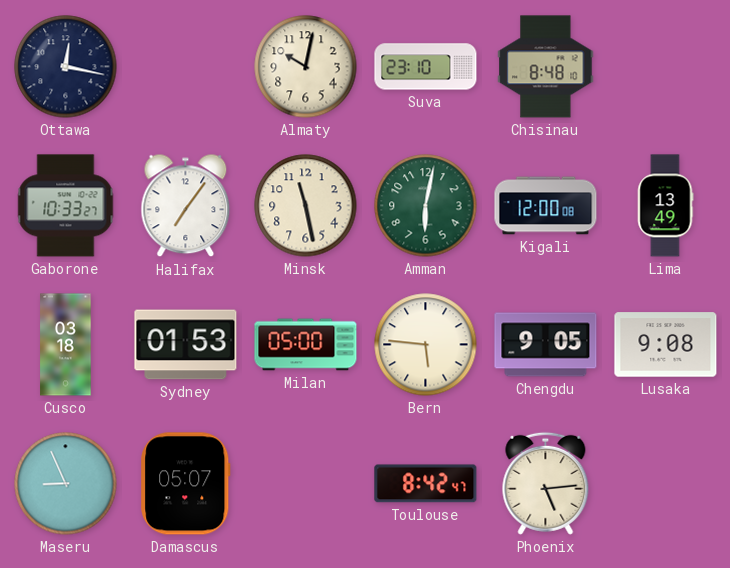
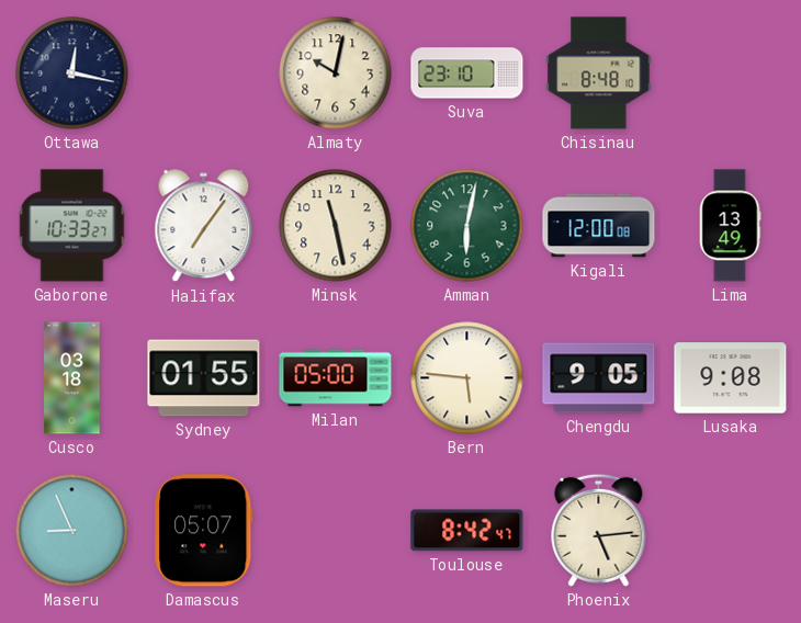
Sydney: 01:53 -> 01:55 (204, 378)
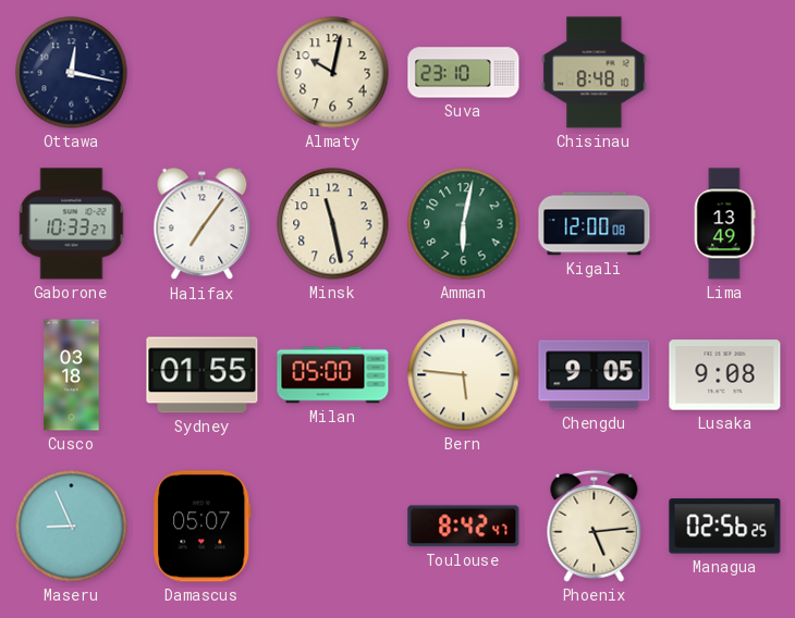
Managua: none -> 02:56 (725, 527)
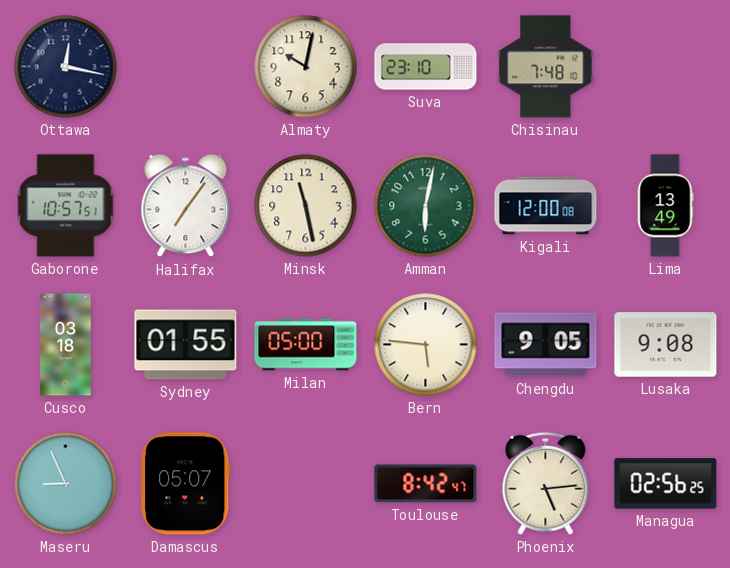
Chisinau: 8:48 -> 7:48 (546, 67)
Gaborone: 10:33 -> 10:57 (66, 206)
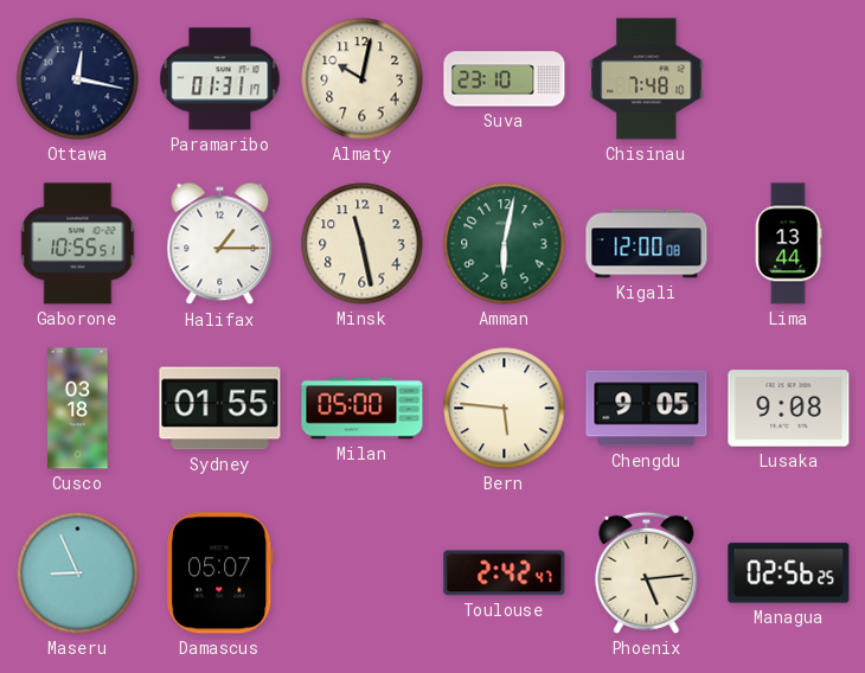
Paramaribo: none -> 01:31 (220, 79)
Gaborone: 10:57 -> 10:55 (78, 244)
Halifax: 7:06 -> 1:15 (220, 244)
Lima: 13:49 -> 13:44 (788, 244)
Toulouse: 8:42 -> 2:42 (505, 573)
